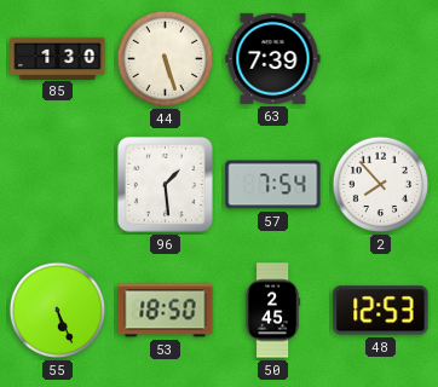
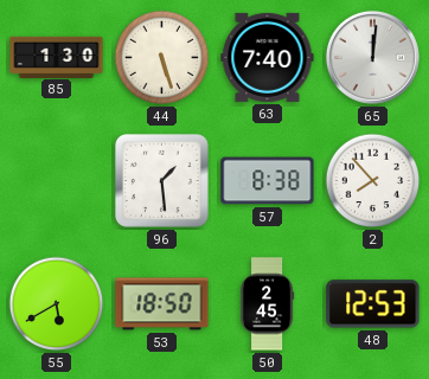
63: 7:39 -> 7:40 (268, 57)
65: none -> 12:01 (372, 57)
57: 7:54 -> 8:38 (268, 181)
55: 5:26 -> 5:40 (57, 304)
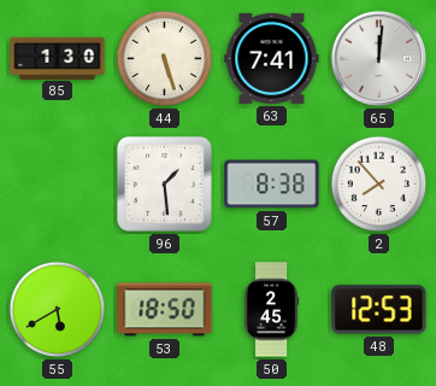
63: 7:40 -> 7:41 (272, 58)
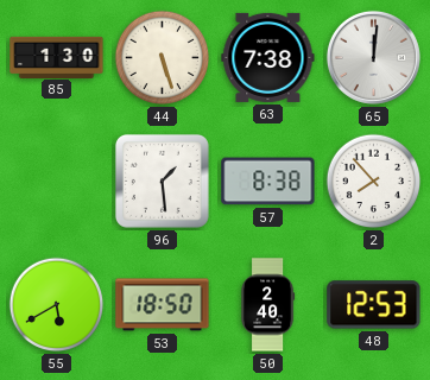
63: 7:41 -> 7:38 (268, 57)
50: 2:45 -> 2:40 (268, 305)
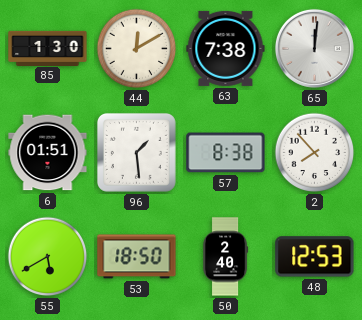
44: 5:27 -> 12:10 (137, 49)
6: none -> 01:51 (48, 153)
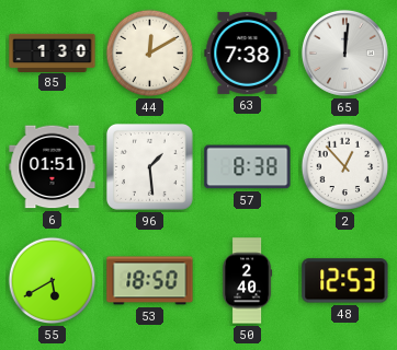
2: 7:53 -> 12:53 (345, 167)
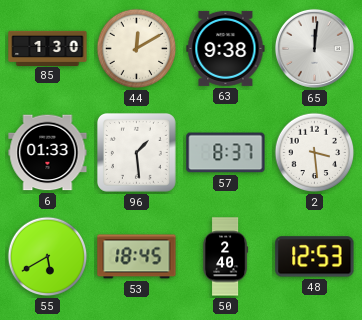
63: 7:38 -> 9:38 (226, 48)
6: 01:51 -> 01:33 (48, 153)
57: 8:38 -> 8:37 (226, 153)
2: 12:53 -> 3:29 (315, 153)
53: 18:50 -> 18:45 (137, 257)
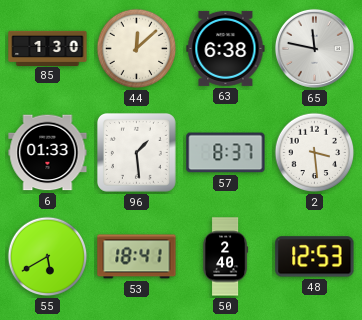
44: 12:10 -> 12:08 (137, 49)
63: 9:38 -> 6:38 (226, 48)
65: 12:01 -> 11:47 (314, 48)
53: 18:45 -> 18:41 (137, 257)
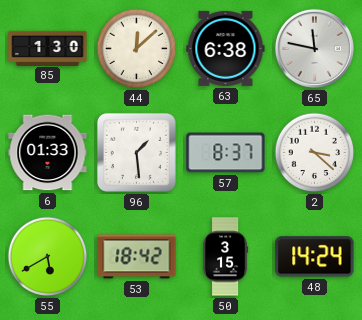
2: 3:29 -> 3:22 (315, 153)
53: 18:41 -> 18:42 (137, 257)
50: 2:40 -> 3:15 (226, 257)
48: 12:53 -> 14:24 (315, 257)
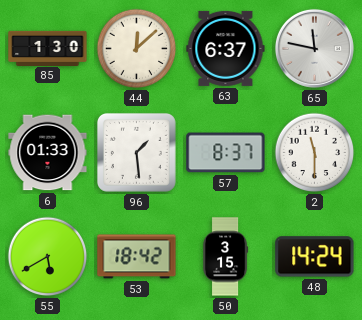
63: 6:38 -> 6:37 (226, 48)
2: 3:22 -> 11:30 (315, 153)
